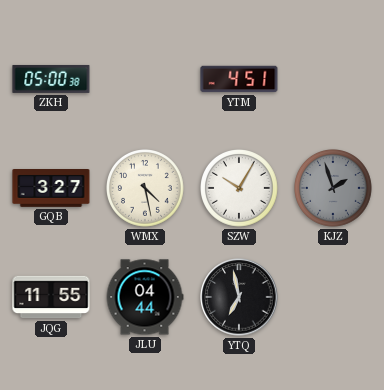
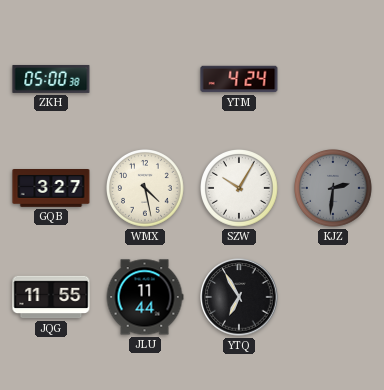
YTM: 4:51 -> 4:24 (239, 79)
KJZ: 1:57 -> 2:31 (334, 189)
JLU: 04:44 -> 11:44 (145, 297)
YTQ: 6:58 -> 6:55 (239, 297)
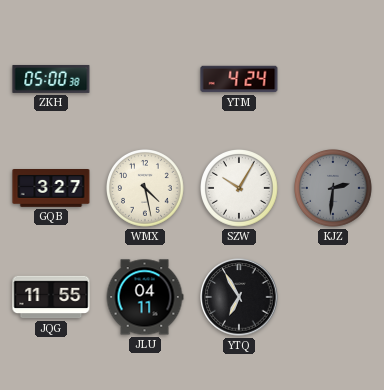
JLU: 11:44 -> 04:11 (145, 297)
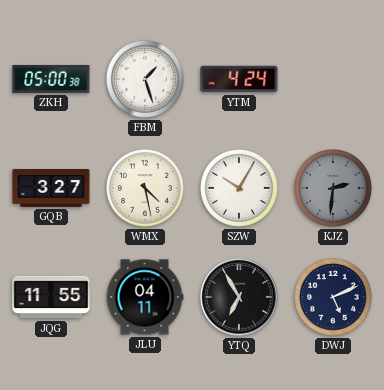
FBM: none -> 1:27 (146, 80)
DWJ: none -> 5:11 (334, 298)
